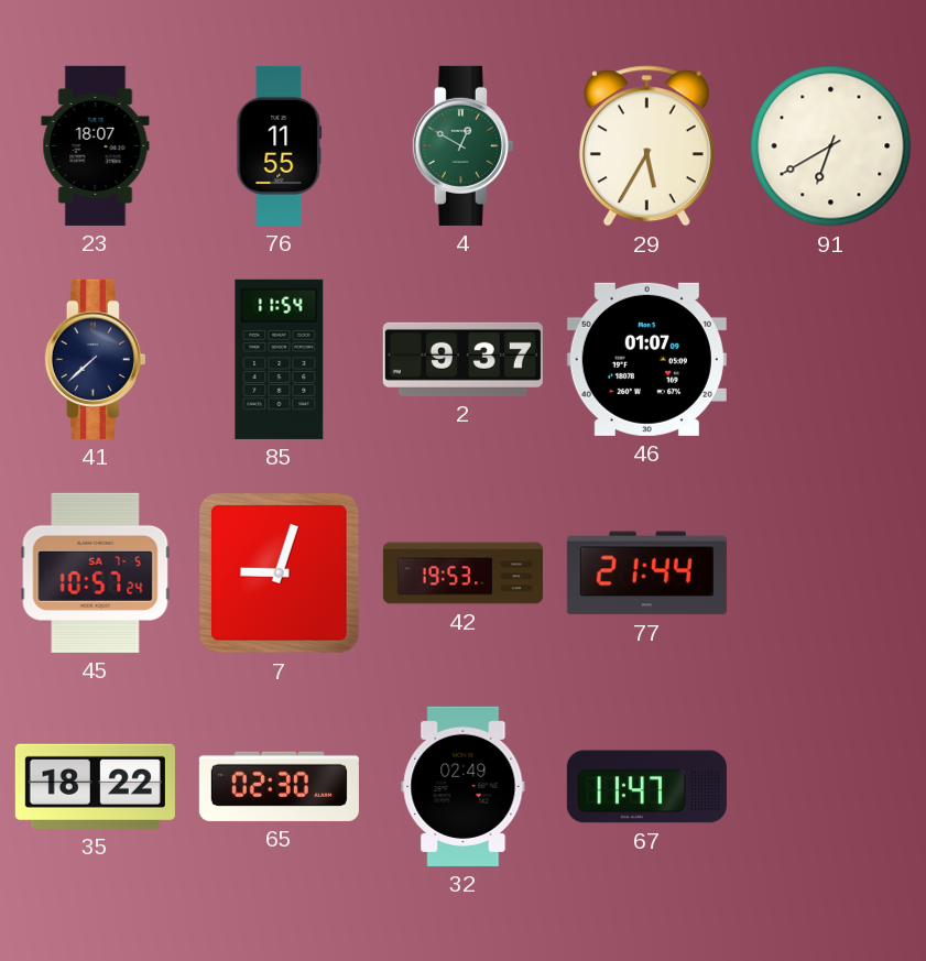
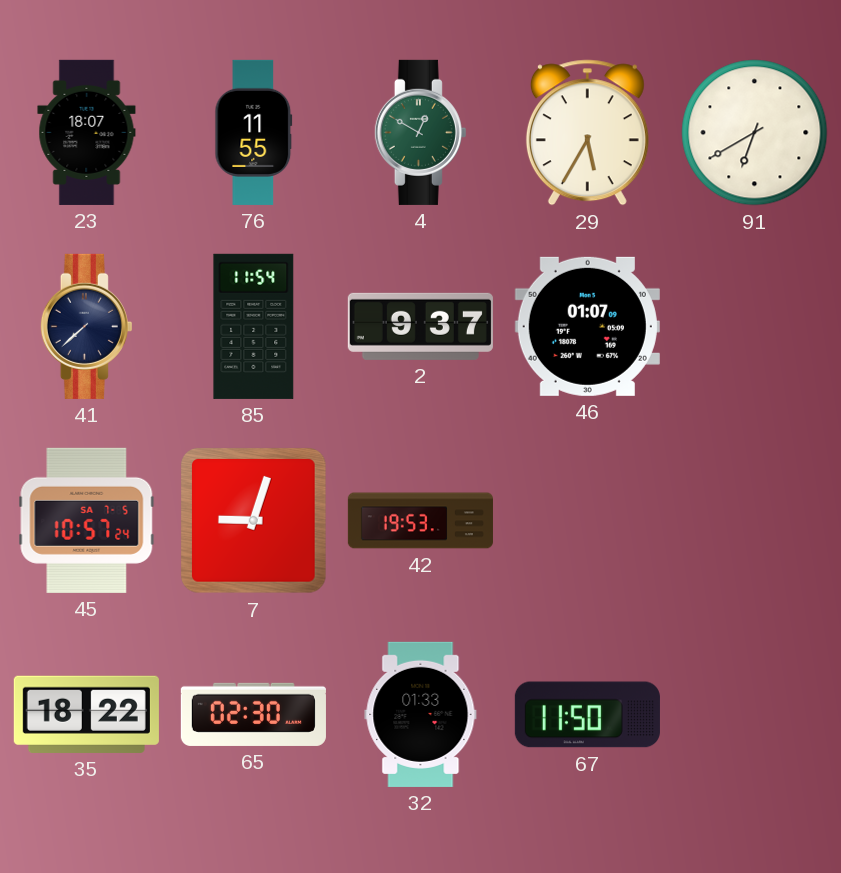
77: 21:44 -> none (646, 574)
32: 02:49 -> 01:33 (421, 714)
67: 11:47 -> 11:50 (587, 715)
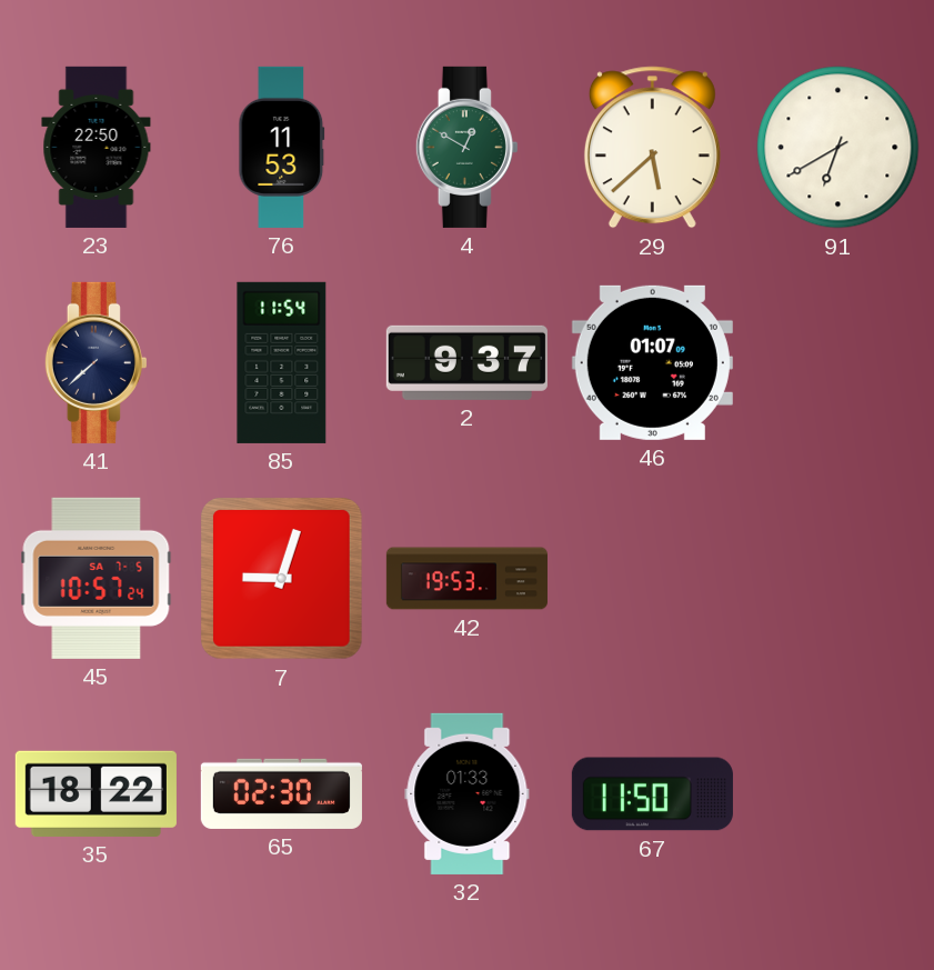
23: 18:07 -> 22:50 (97, 147)
76: 11:55 -> 11:53 (282, 147)
29: 5:35 -> 5:38 (652, 148)
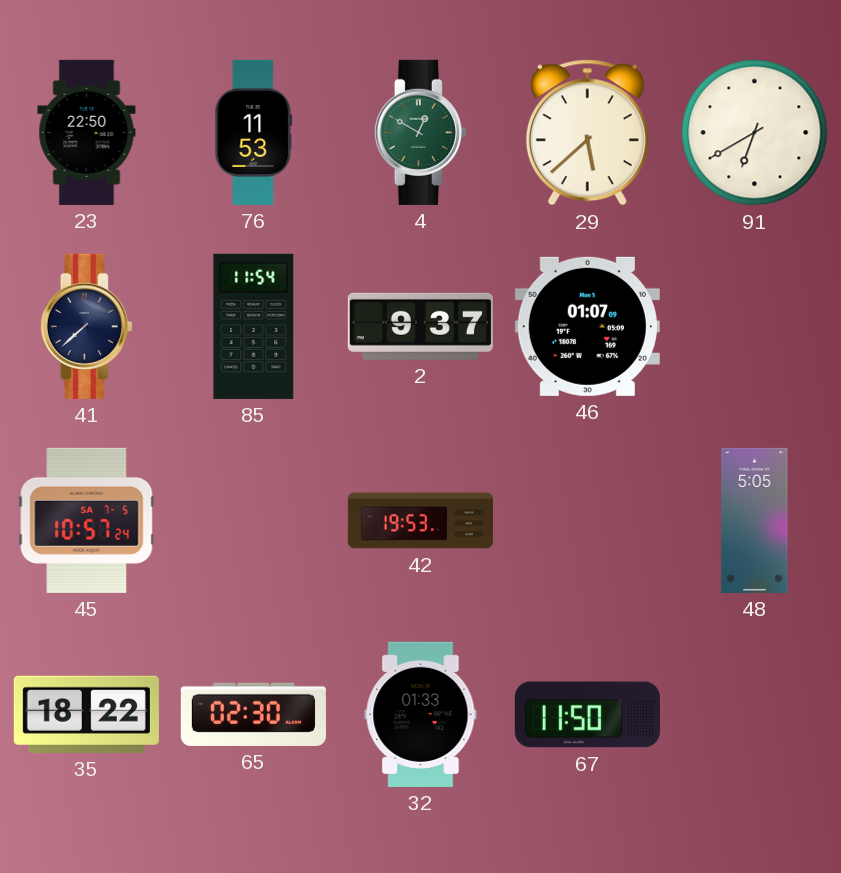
7: 9:03 -> none (282, 579)
48: none -> 5:05 (755, 520)
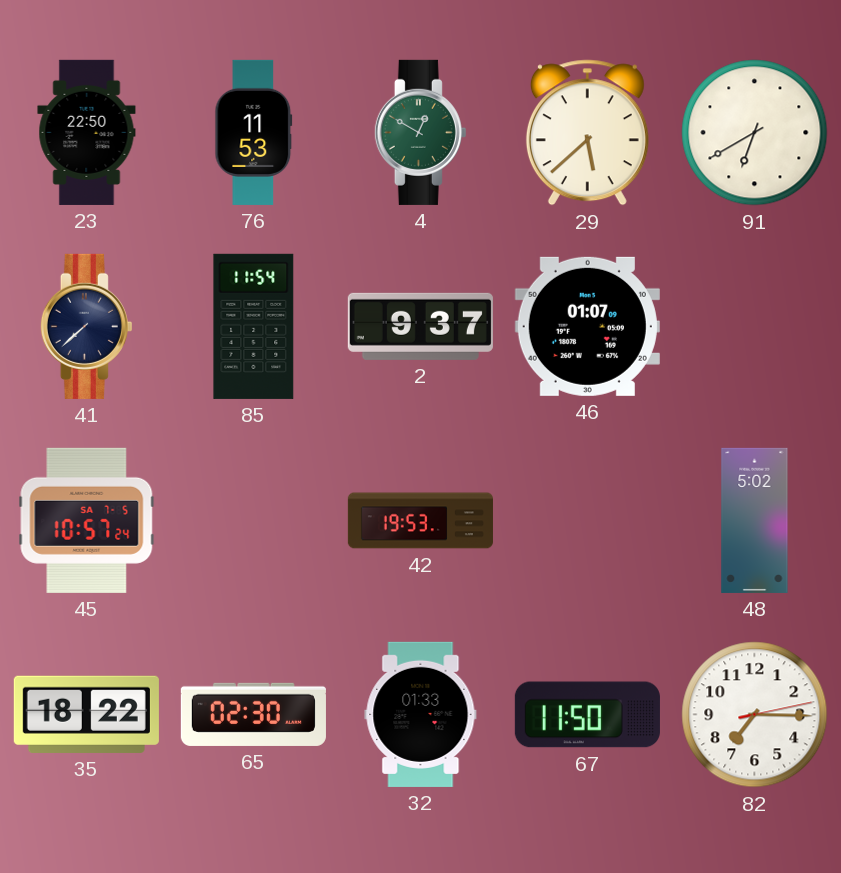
48: 5:05 -> 5:02 (755, 520)
82: none -> 7:15 (755, 715)
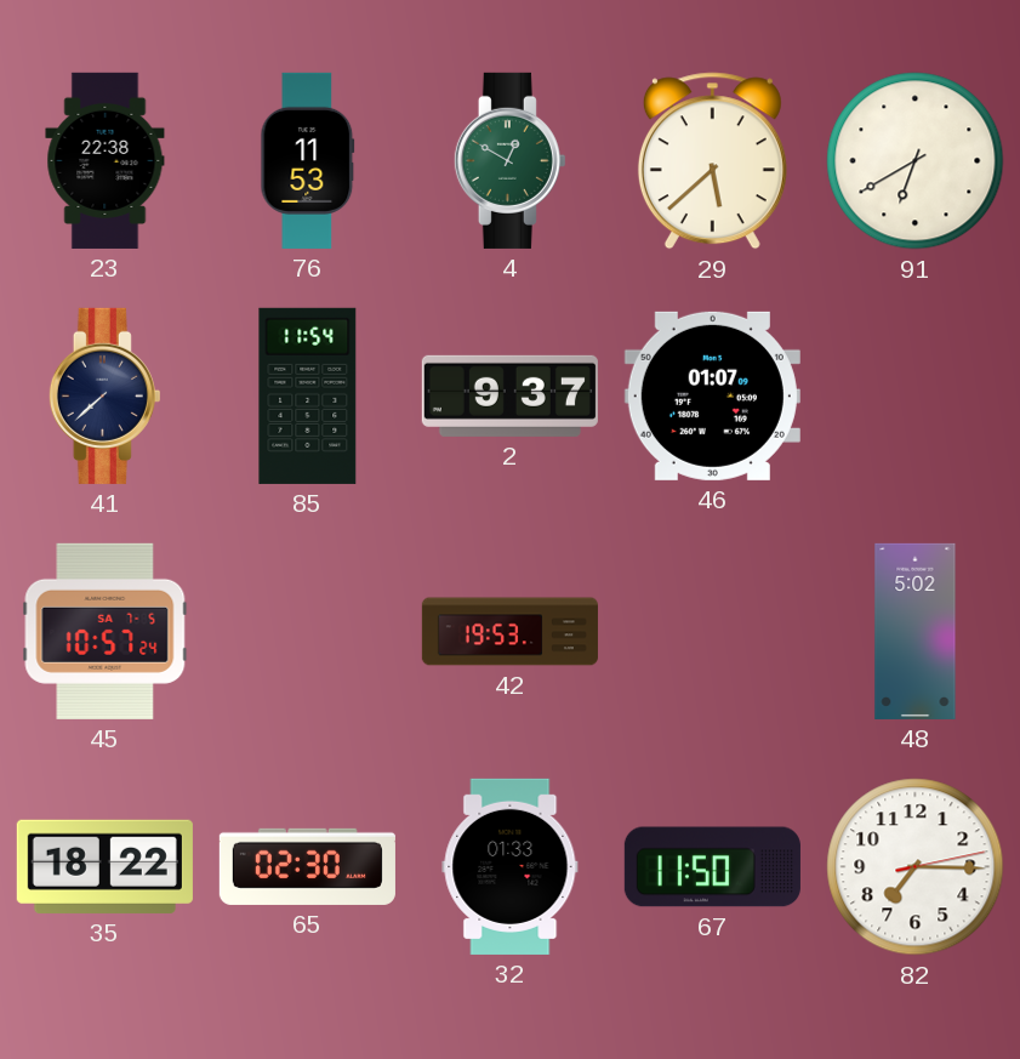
23: 22:50 -> 22:38 (106, 160)
